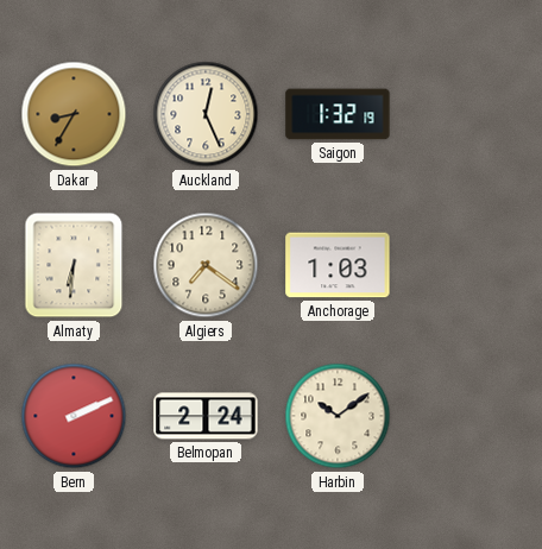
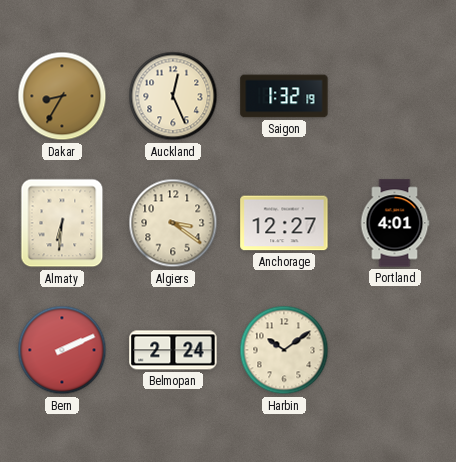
Algiers: 7:21 -> 3:21 (173, 223)
Anchorage: 1:03 -> 12:27 (284, 223)
Portland: none -> 4:01 (395, 223)
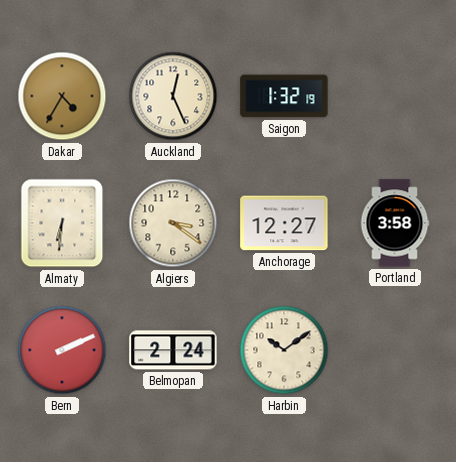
Dakar: 8:35 -> 4:35 (62, 96)
Portland: 4:01 -> 3:58 (395, 223)
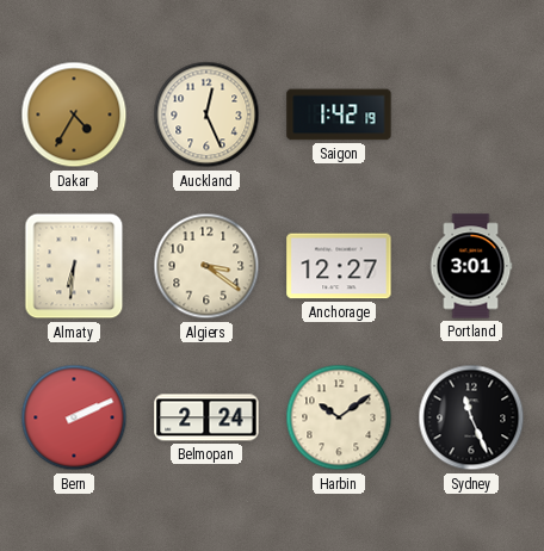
Saigon: 1:32 -> 1:42 (339, 114)
Portland: 3:58 -> 3:01 (471, 266)
Sydney: none -> 11:26 (471, 417)
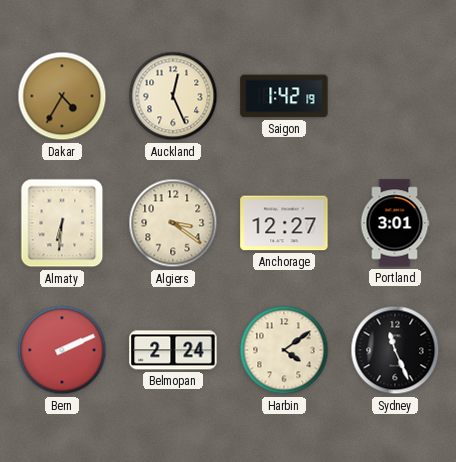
Harbin: 10:09 -> 4:09 (284, 350)
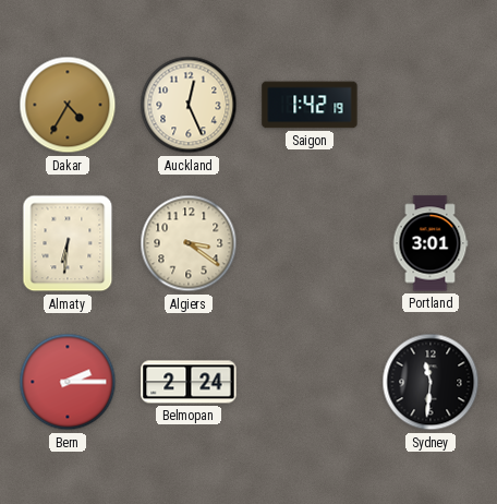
Anchorage: 12:27 -> none (284, 223)
Bern: 2:11 -> 2:15 (68, 382)
Harbin: 4:09 -> none (284, 350)
Sydney: 11:26 -> 11:31 (431, 382)
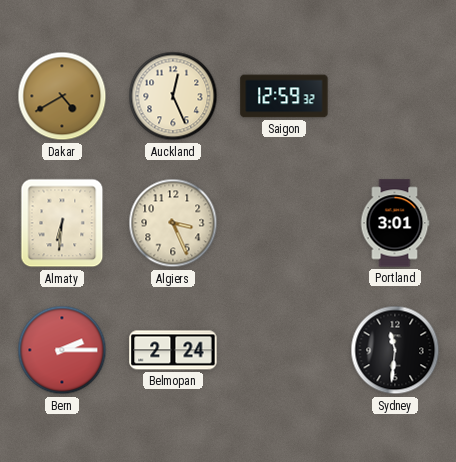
Dakar: 4:35 -> 4:40 (62, 96)
Saigon: 1:42 -> 12:59 (284, 96)
Algiers: 3:21 -> 3:26 (173, 223)
